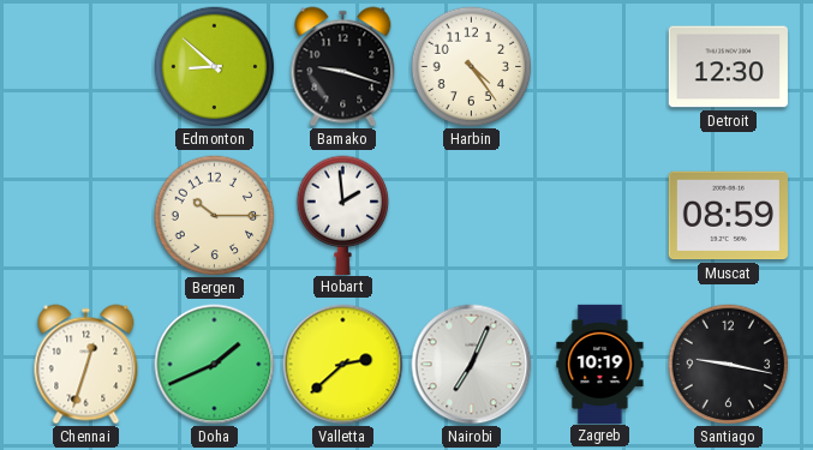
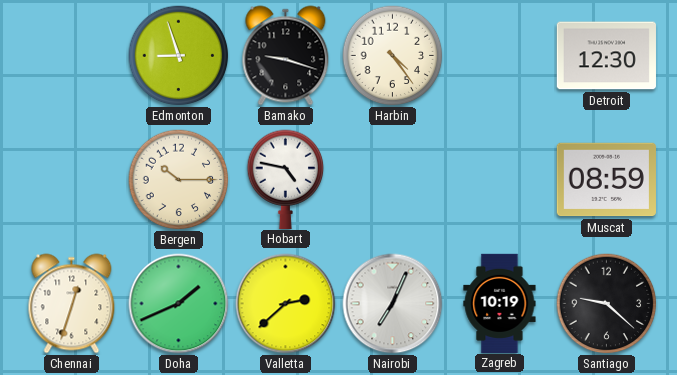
Edmonton: 8:52 -> 8:57 (179, 56)
Hobart: 1:59 -> 4:47 (286, 179)
Santiago: 9:17 -> 9:22 (607, 304)
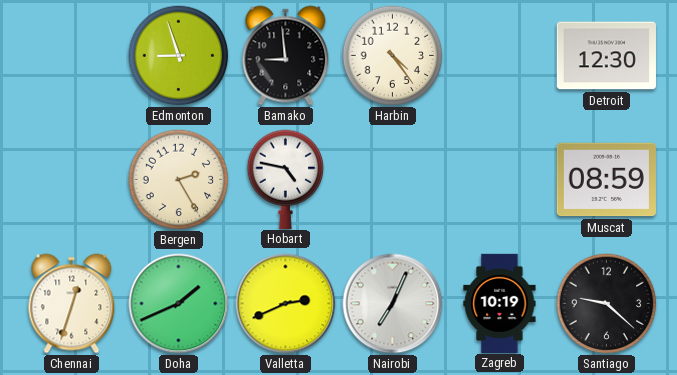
Bamako: 9:18 -> 8:59 (286, 56)
Bergen: 10:15 -> 2:25 (179, 180)
Valletta: 2:38 -> 2:41 (286, 304)
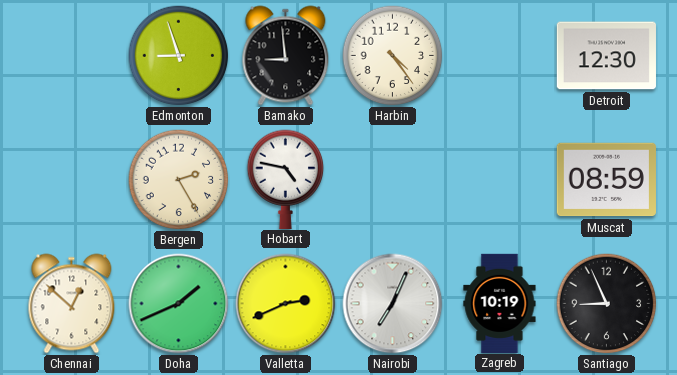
Chennai: 12:33 -> 12:52 (72, 304)
Santiago: 9:22 -> 8:56 (607, 304)
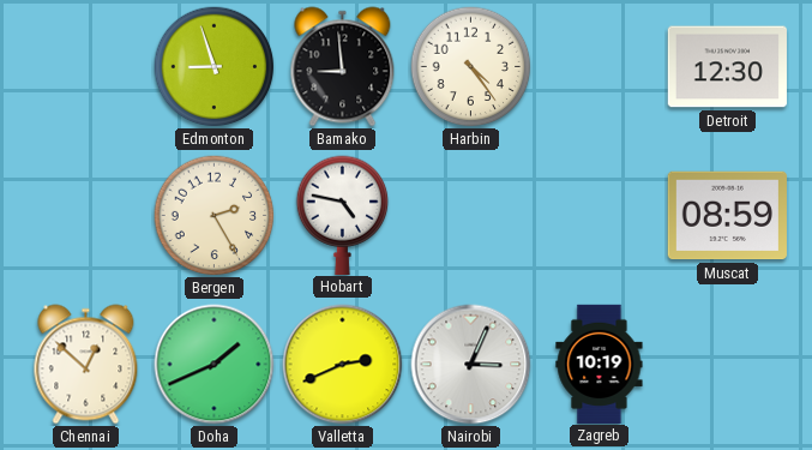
Nairobi: 7:04 -> 3:04 (471, 365)
Santiago: 8:56 -> none (607, 304)
